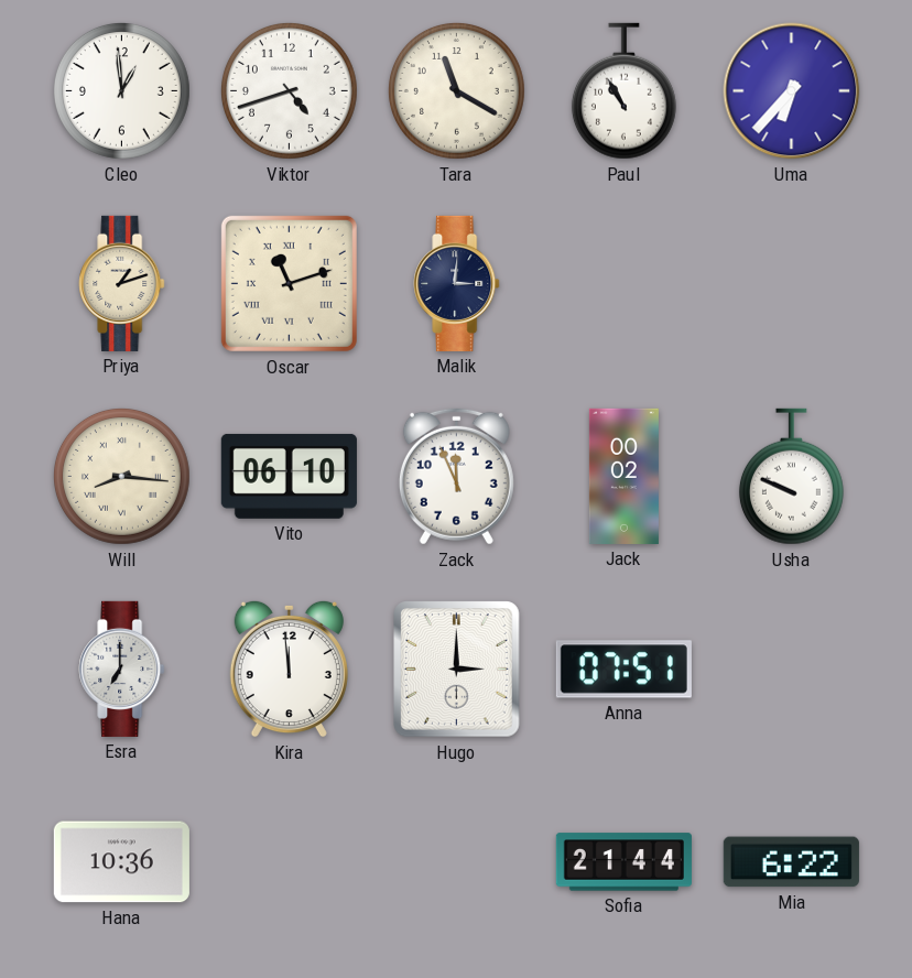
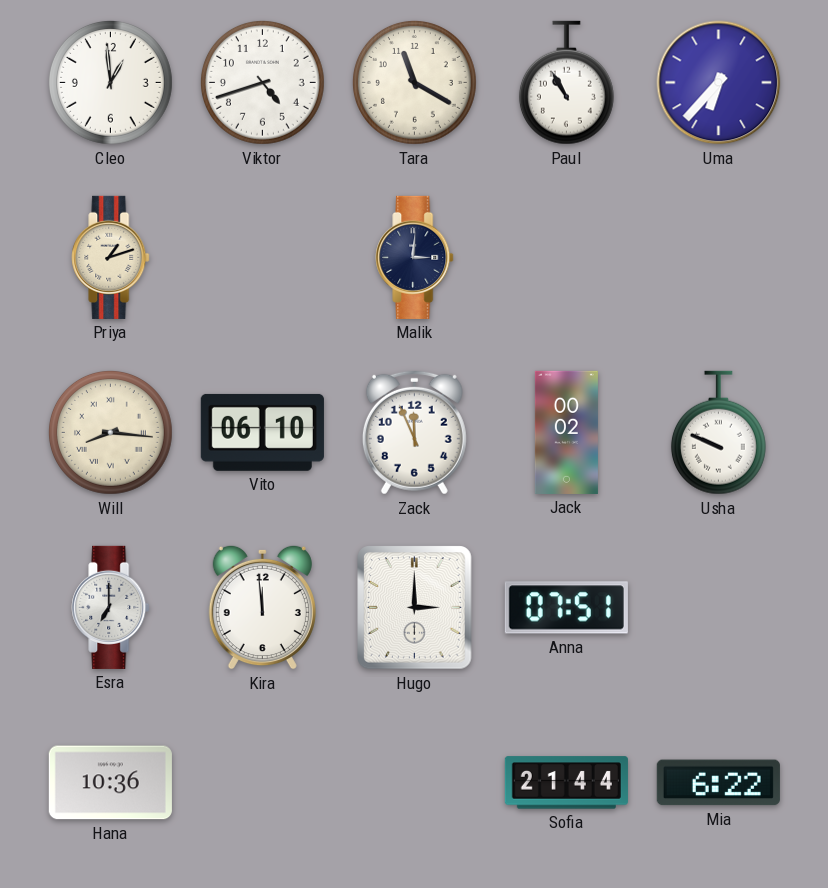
Oscar: 11:12 -> none (289, 283)
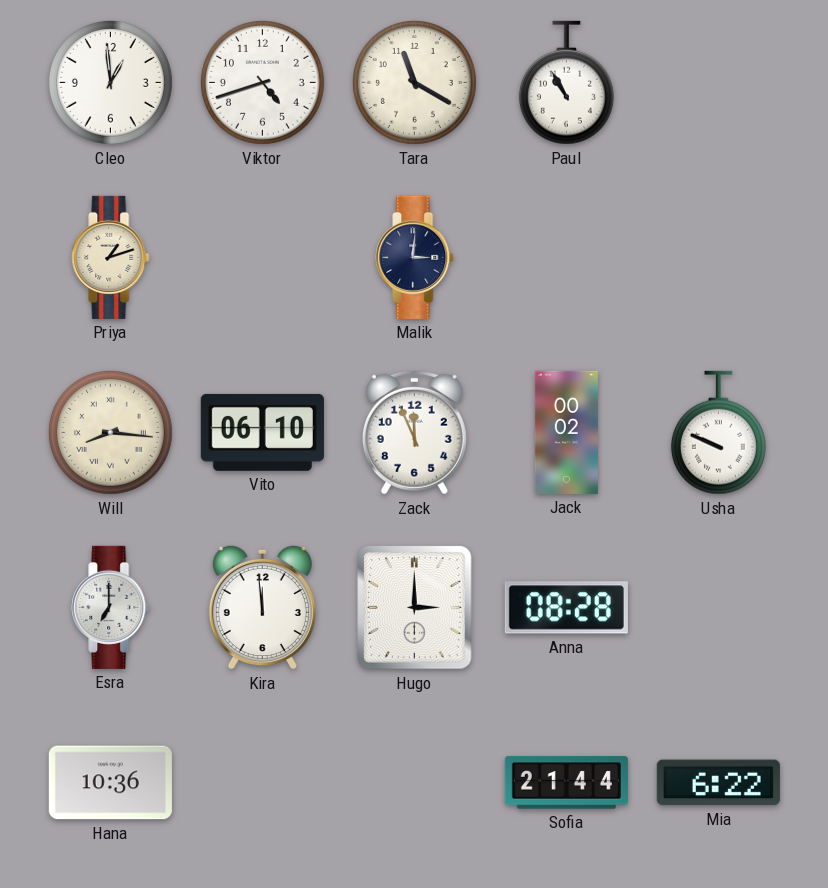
Uma: 6:37 -> none (719, 83)
Anna: 07:51 -> 08:28 (566, 608)
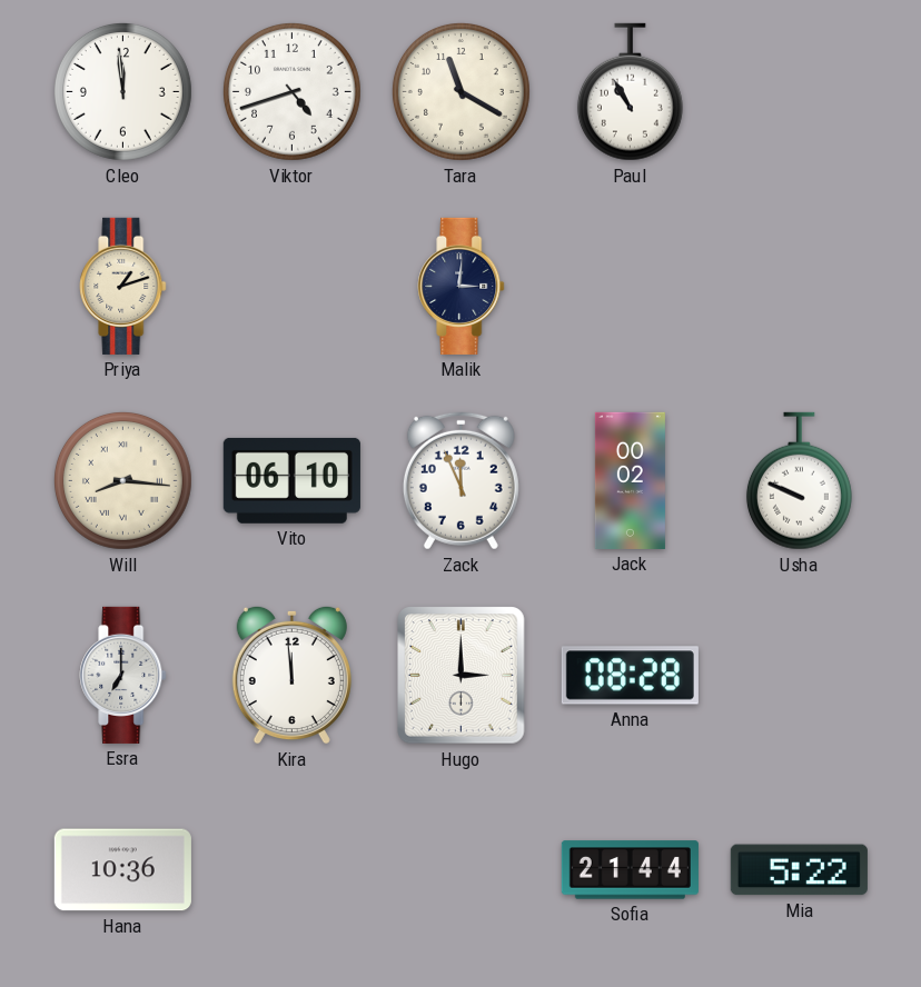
Cleo: 12:59 -> 11:59 (122, 91)
Mia: 6:22 -> 5:22 (799, 870)
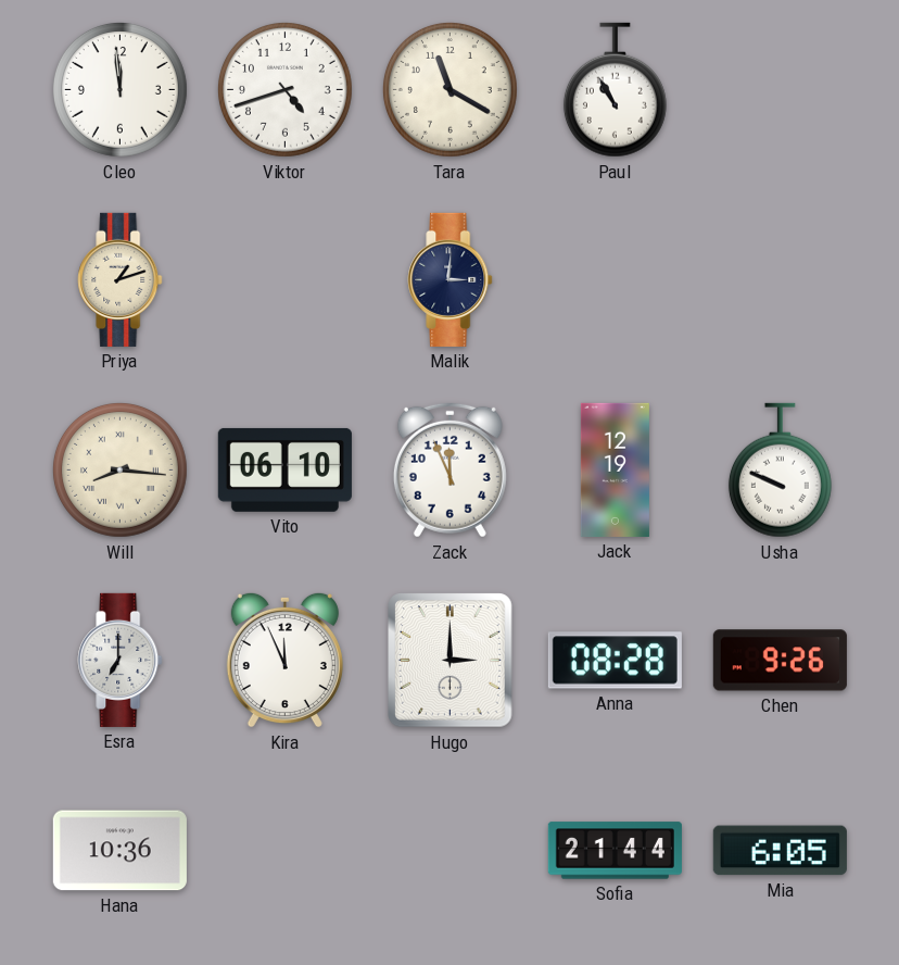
Jack: 00:02 -> 12:19 (615, 469)
Kira: 11:59 -> 11:56 (284, 660)
Chen: none -> 9:26 (780, 661)
Mia: 5:22 -> 6:05 (780, 851)
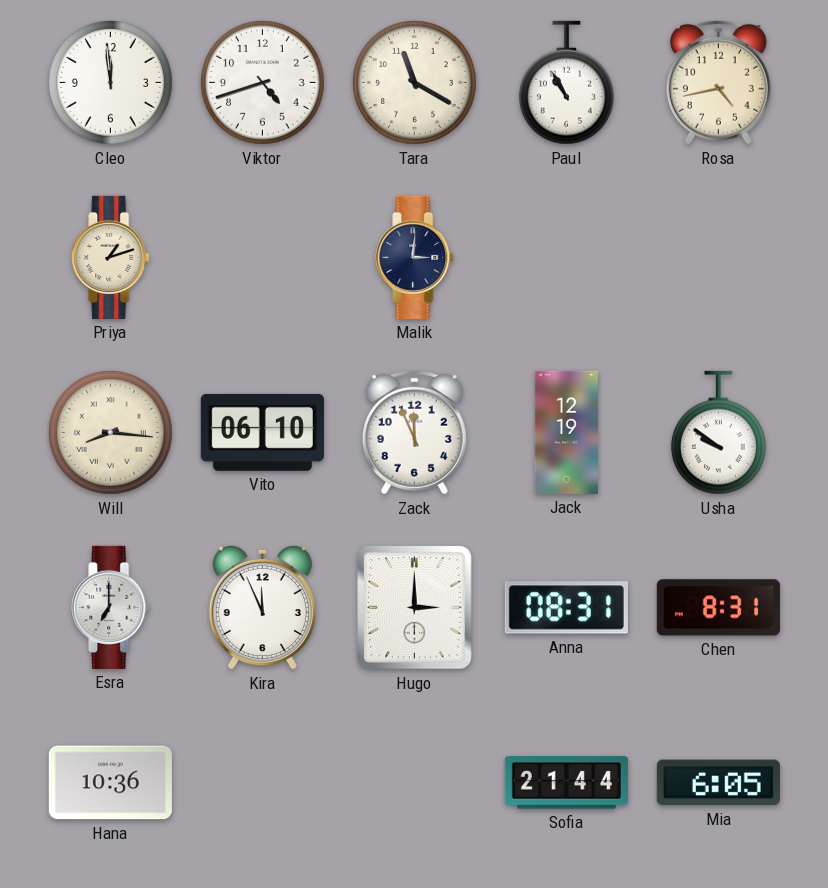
Rosa: none -> 4:43 (718, 82)
Usha: 9:49 -> 9:51 (718, 433)
Anna: 08:28 -> 08:31 (566, 608)
Chen: 9:26 -> 8:31 (718, 608)
